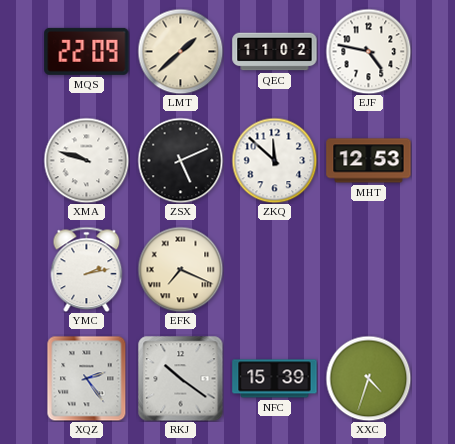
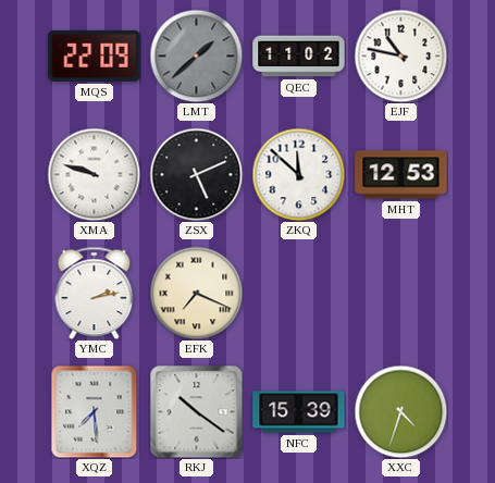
LMT dial: cream -> grey (196, 55)
EJF: 4:47 -> 10:47 (400, 55)
XQZ: 2:24 -> 7:29 (95, 411)
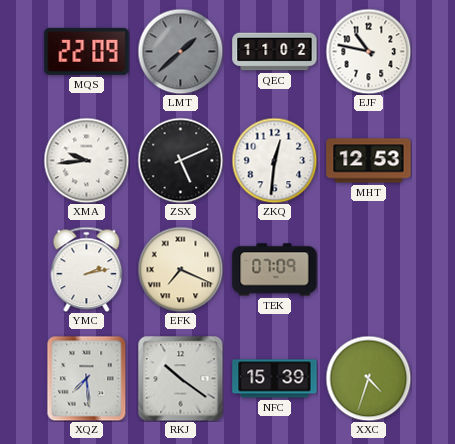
XMA: 9:48 -> 9:44 (86, 160)
ZKQ: 11:52 -> 12:31 (274, 160)
TEK: none -> 07:09 (275, 270)
